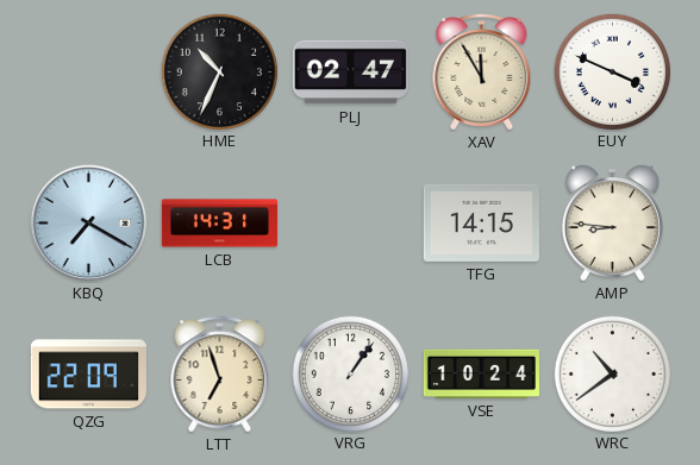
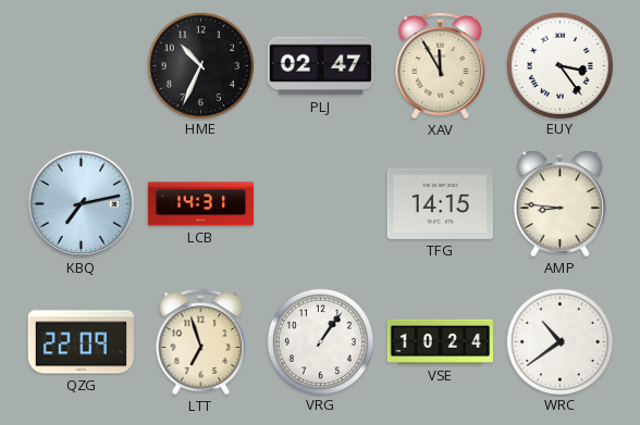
EUY: 3:49 -> 3:24 (559, 65)
KBQ: 7:20 -> 7:13 (82, 204)
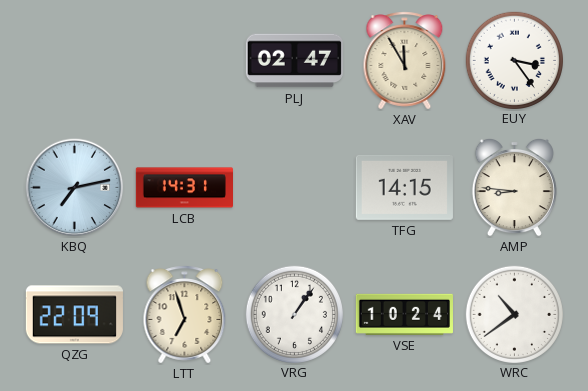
HME: 10:34 -> none (200, 65)
